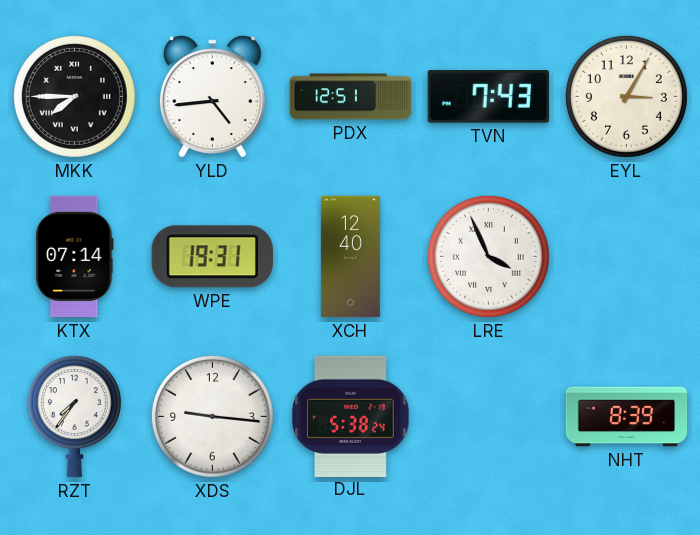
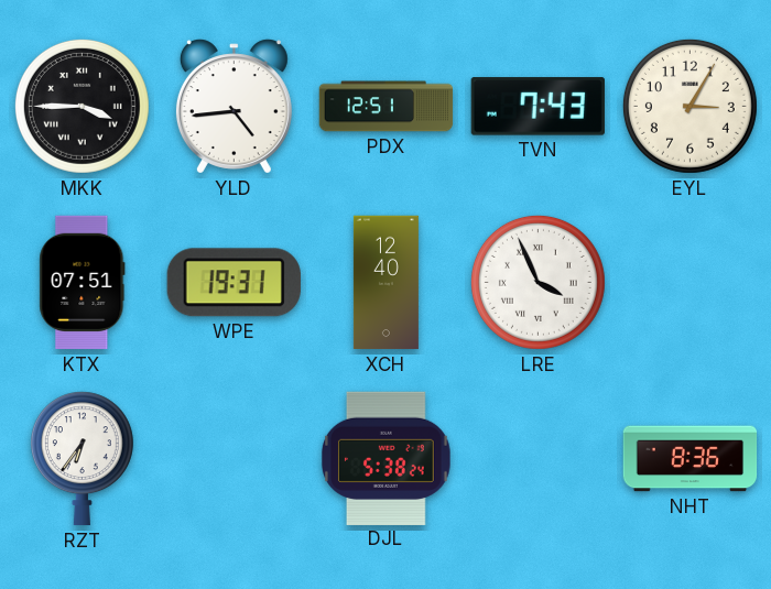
MKK: 7:45 -> 3:45 (82, 106)
KTX: 07:14 -> 07:51 (83, 283)
RZT: 7:36 -> 6:36 (82, 459)
XDS: 9:16 -> none (212, 416)
NHT: 8:39 -> 8:36 (691, 459)
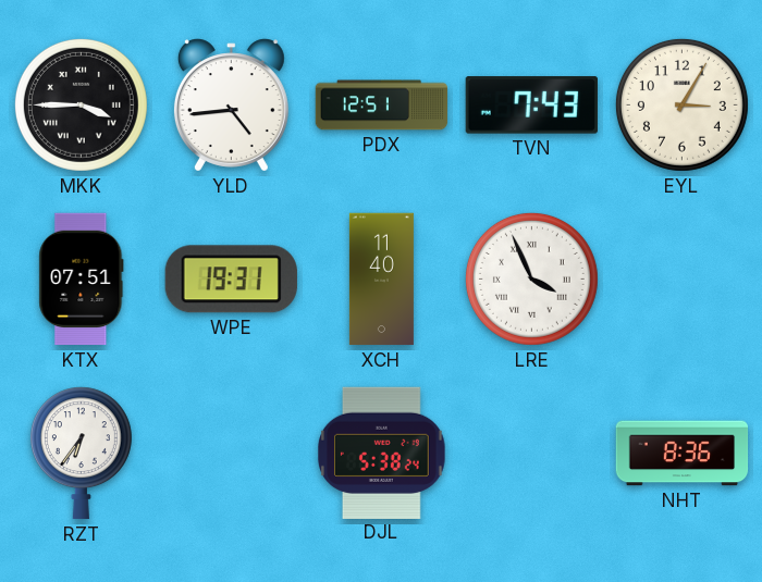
XCH: 12:40 -> 11:40 (381, 280)
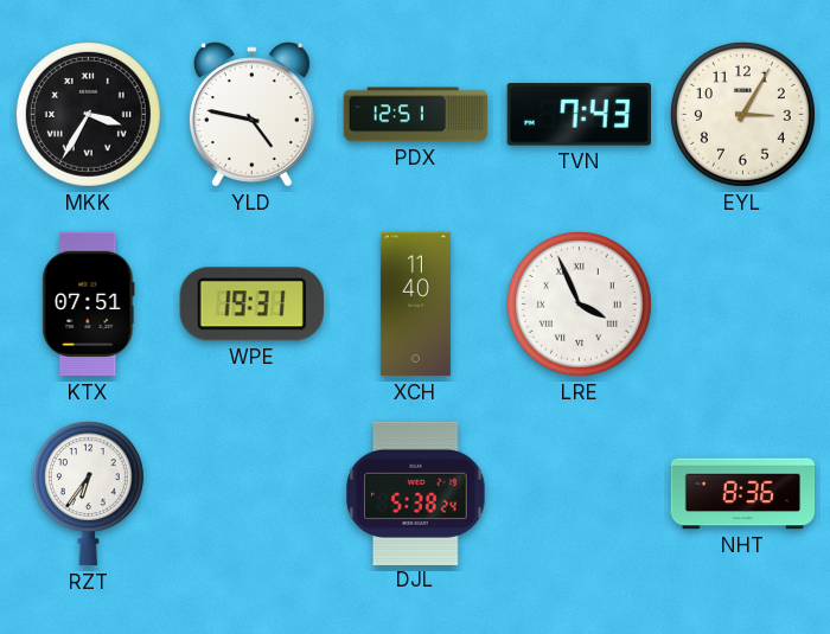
MKK: 3:45 -> 3:35 (88, 114)
YLD: 4:44 -> 4:47 (251, 115)
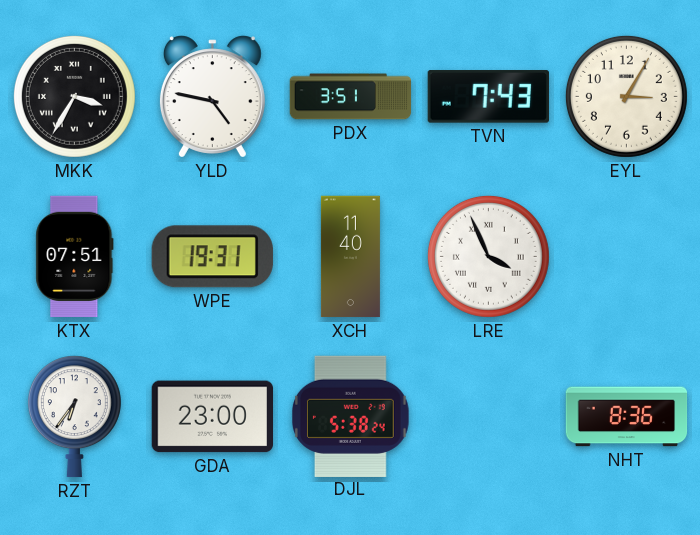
PDX: 12:51 -> 3:51 (351, 97)
GDA: none -> 23:00 (212, 417)
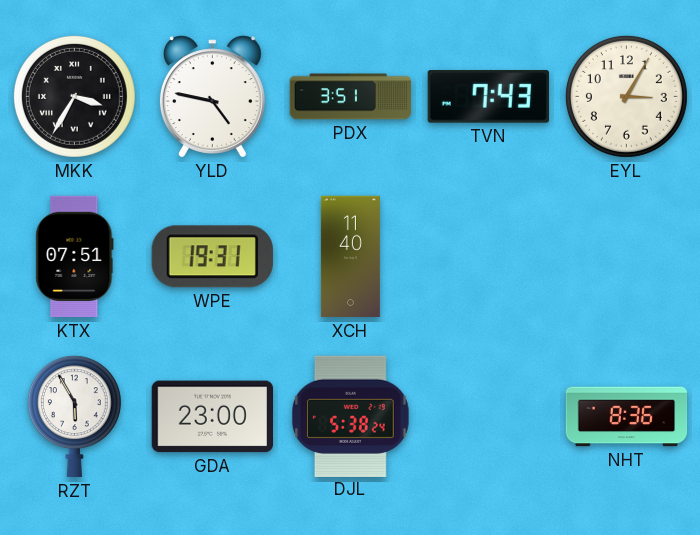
LRE: 3:56 -> none (488, 256)
RZT: 6:36 -> 5:55 (74, 417)
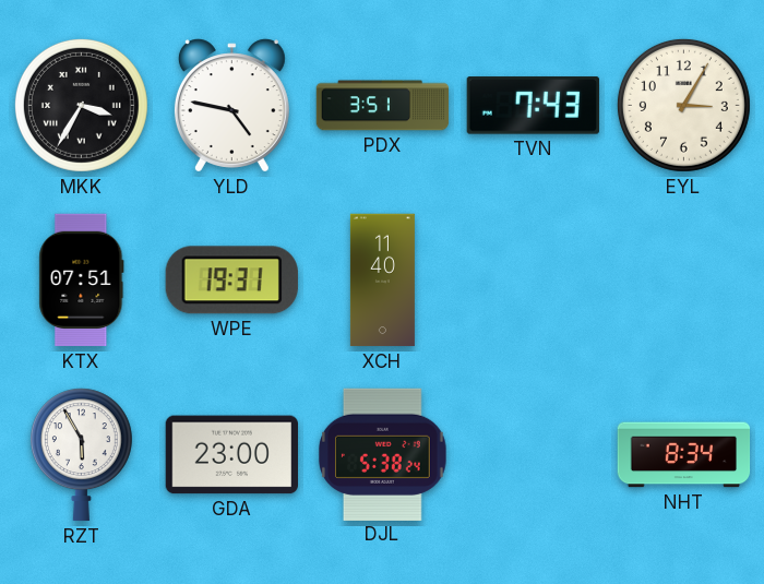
NHT: 8:36 -> 8:34 (684, 455)
